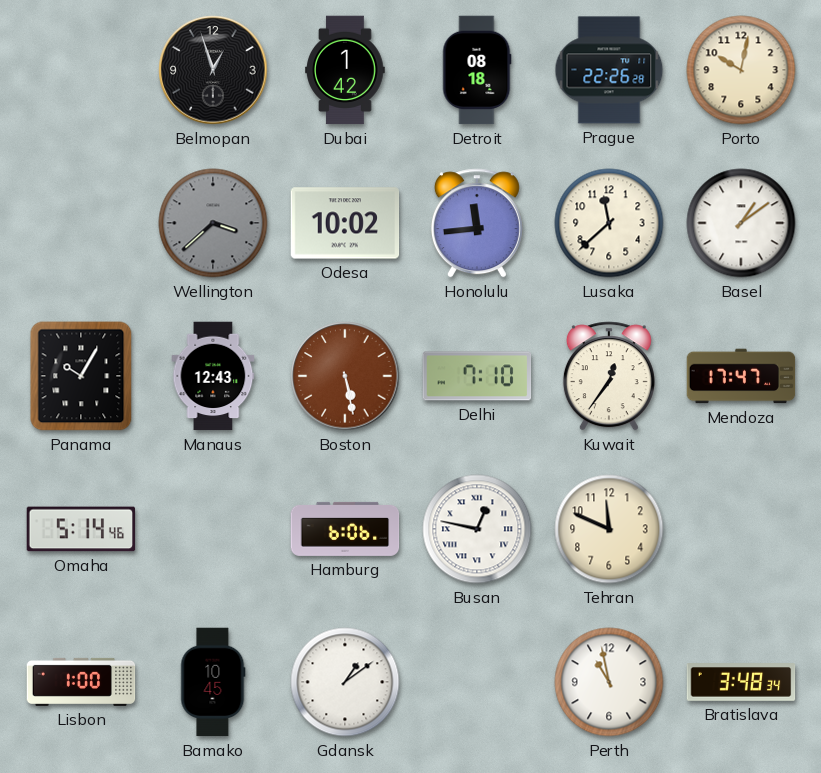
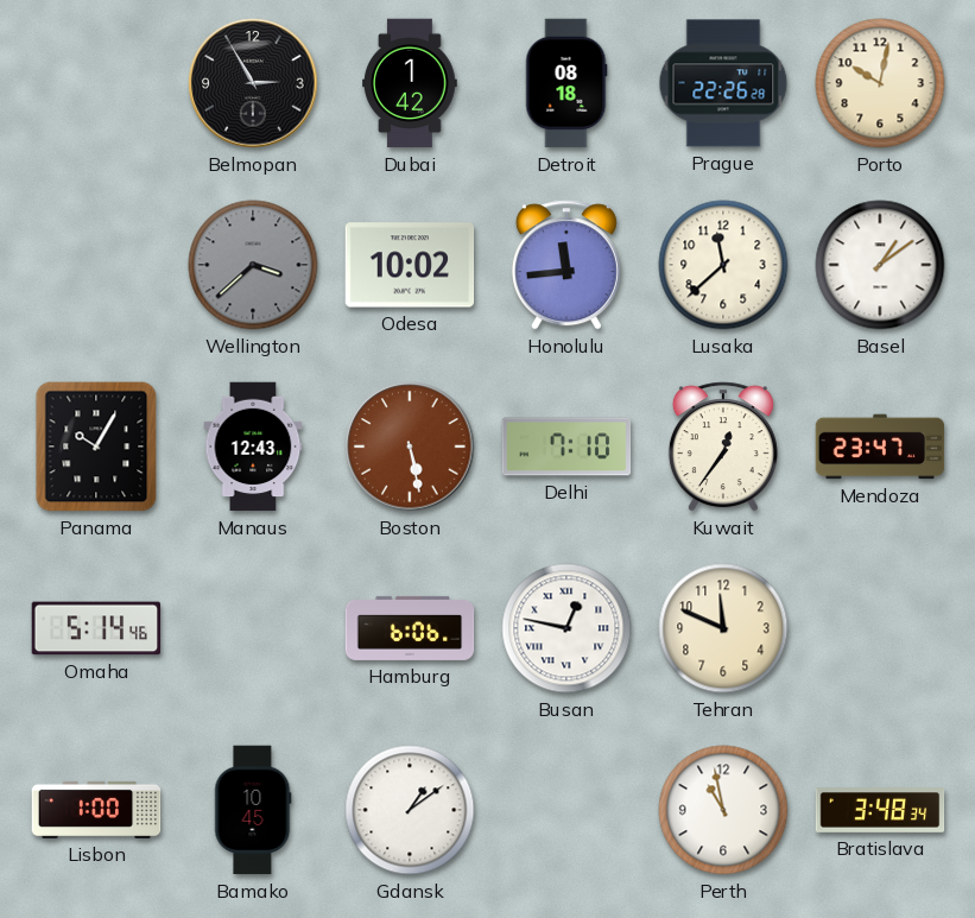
Belmopan: 12:57 -> 2:55 (253, 83)
Mendoza: 17:47 -> 23:47 (880, 447)
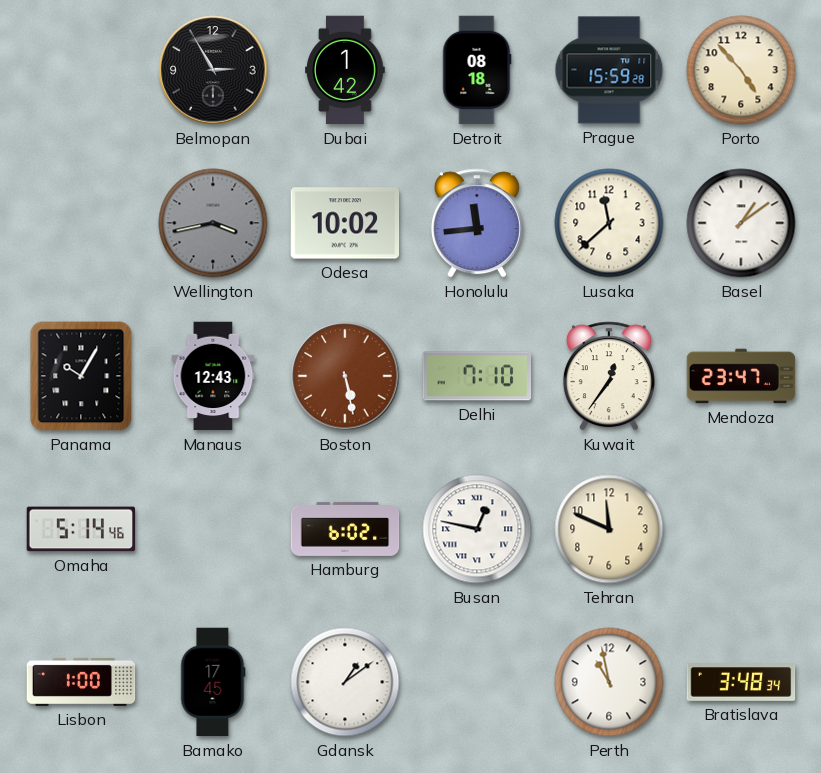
Prague: 22:26 -> 15:59 (609, 70)
Porto: 10:02 -> 4:53 (741, 70)
Wellington: 3:38 -> 3:43 (213, 223)
Hamburg: 6:06 -> 6:02 (345, 529)
Bamako: 10:45 -> 17:45 (213, 682)
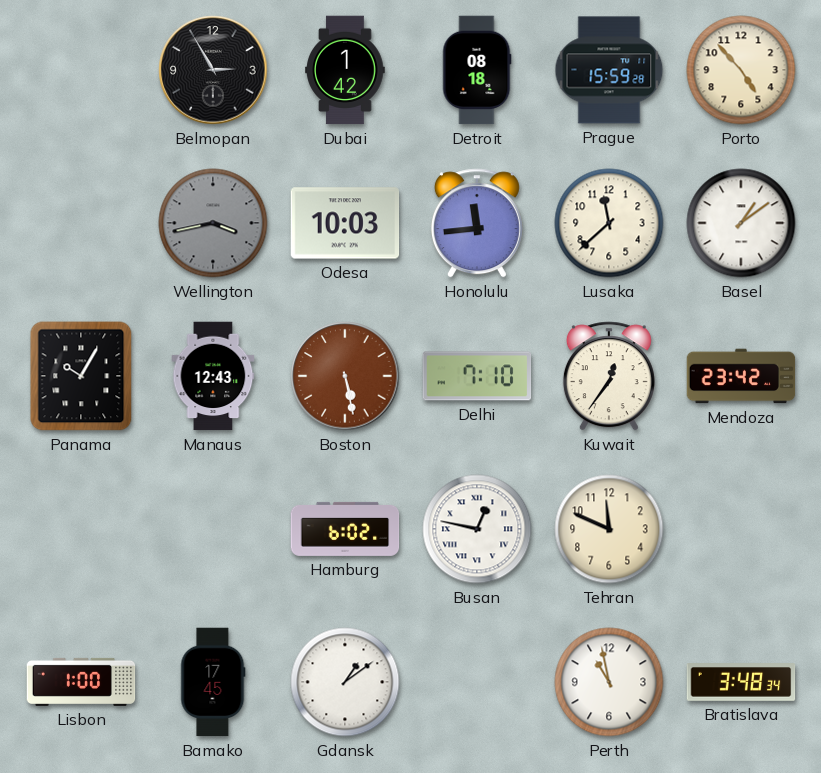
Odesa: 10:02 -> 10:03 (345, 223)
Mendoza: 23:47 -> 23:42 (741, 376)
Omaha: 5:14 -> none (81, 529)
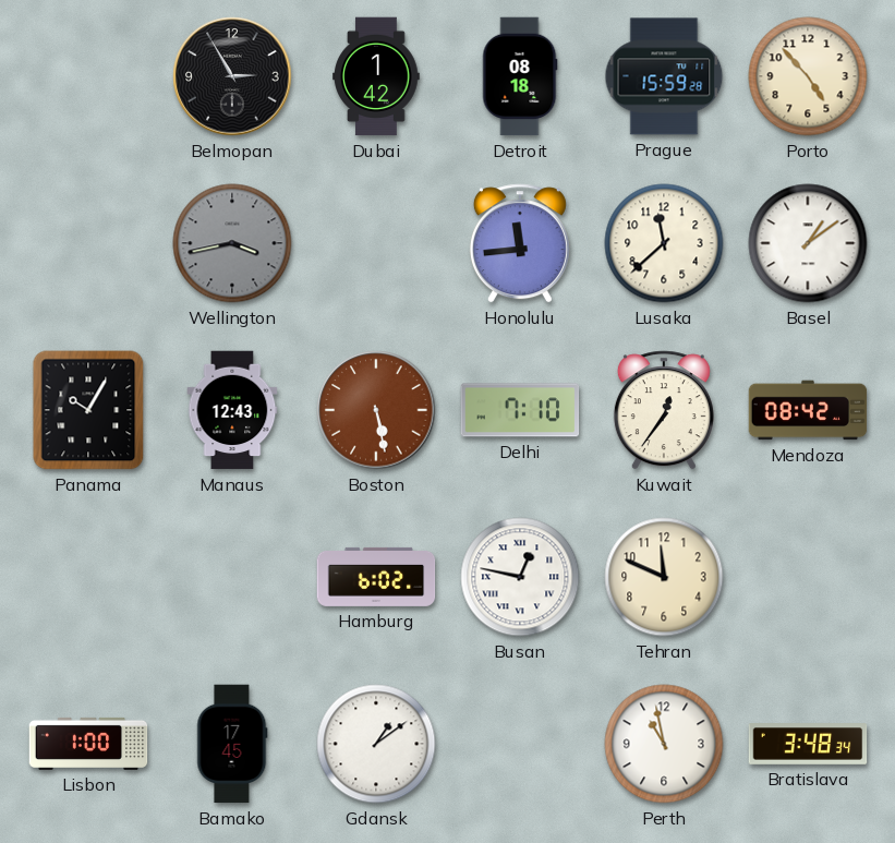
Odesa: 10:03 -> none (345, 223)
Mendoza: 23:42 -> 08:42 (808, 410)
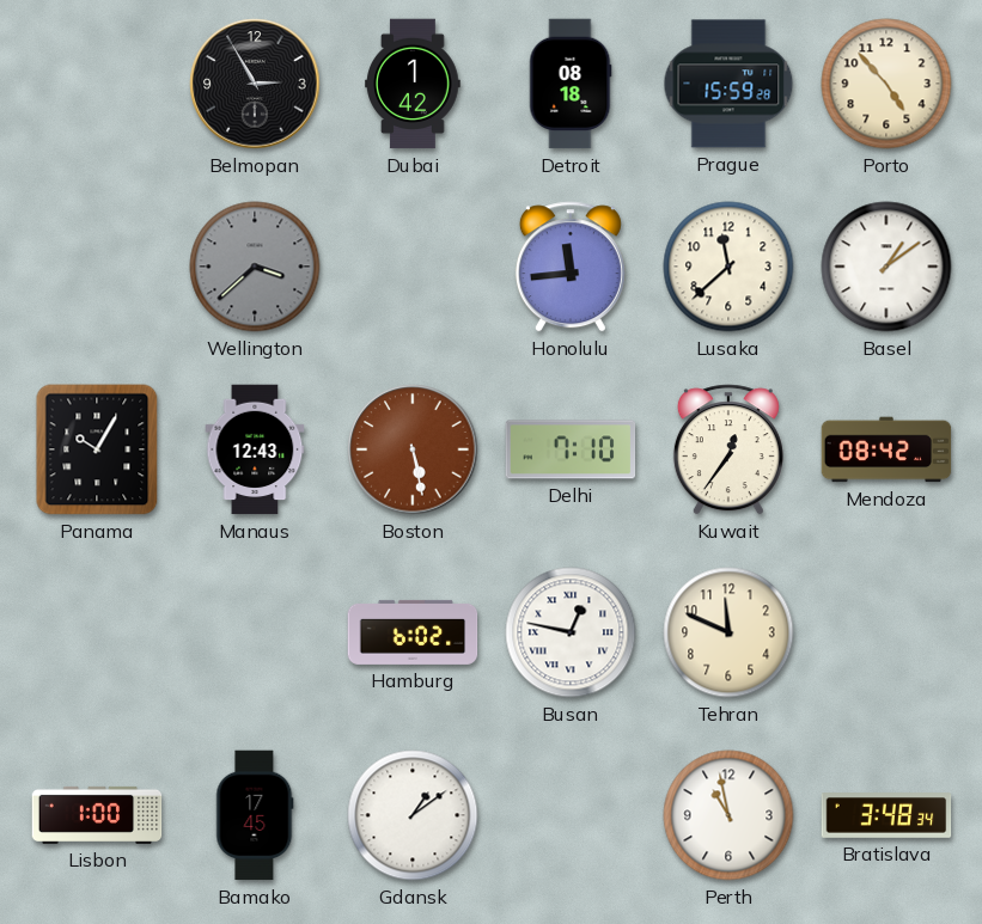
Wellington: 3:43 -> 3:38 (255, 267)
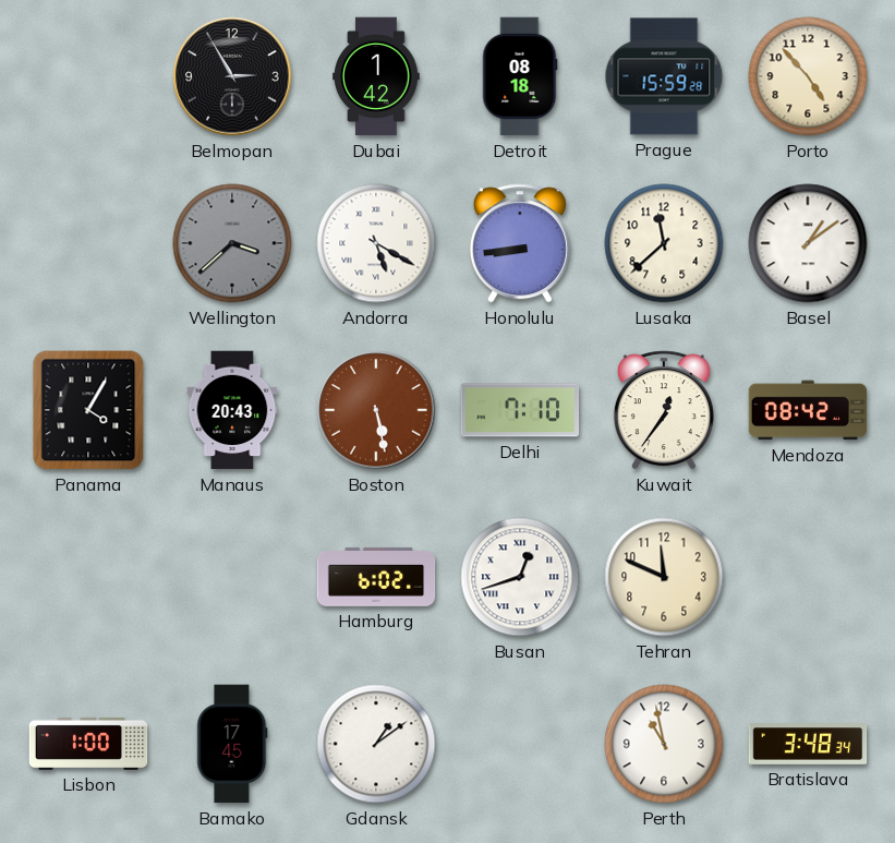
Andorra: none -> 5:20 (376, 243)
Honolulu: 11:44 -> 8:44 (520, 243)
Panama: 10:05 -> 4:05 (88, 410)
Manaus: 12:43 -> 20:43 (232, 410)
Busan: 12:47 -> 12:42 (520, 577)
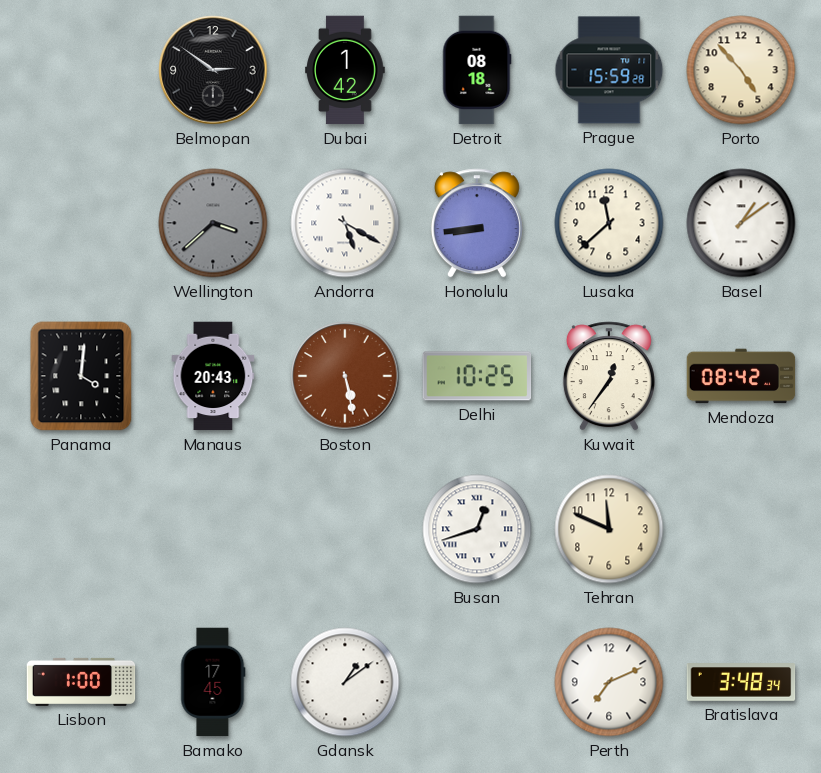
Belmopan: 2:55 -> 2:51 (213, 70)
Panama: 4:05 -> 4:01 (81, 376)
Delhi: 7:10 -> 10:25 (477, 376)
Hamburg: 6:02 -> none (376, 577)
Perth: 10:58 -> 7:11 (609, 682)
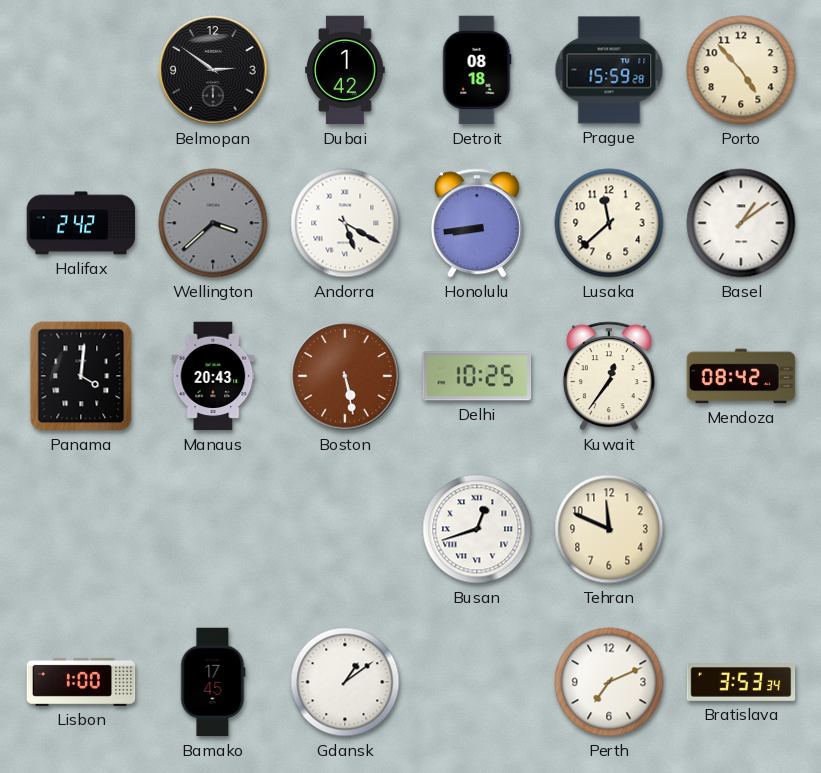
Halifax: none -> 2:42 (81, 223)
Bratislava: 3:48 -> 3:53 (741, 682)
